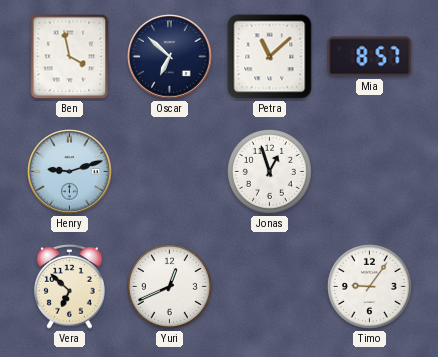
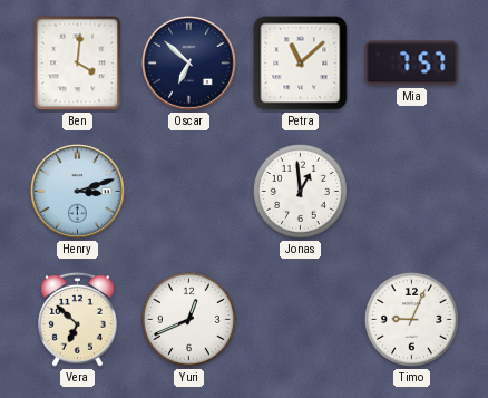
Ben: 3:58 -> 4:01 (78, 64)
Mia: 8:57 -> 7:57 (412, 64)
Henry: 9:12 -> 3:12 (78, 192)
Jonas: 12:57 -> 12:59 (300, 191)
Timo: 9:06 -> 9:04 (411, 319)
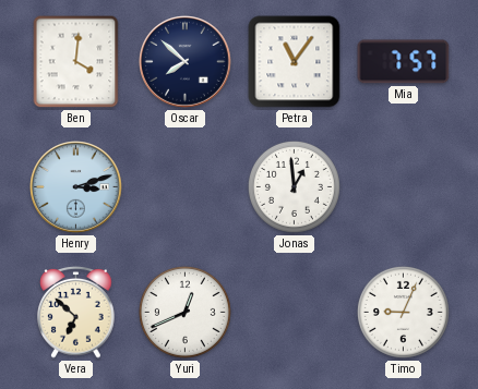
Oscar: 6:52 -> 7:52 (186, 62)
Petra: 11:08 -> 11:06 (295, 62)
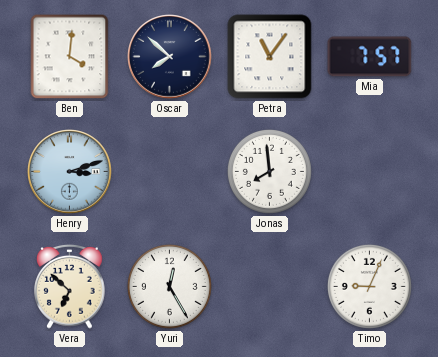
Jonas: 12:59 -> 7:59 (269, 171)
Yuri: 12:41 -> 12:25 (169, 286)
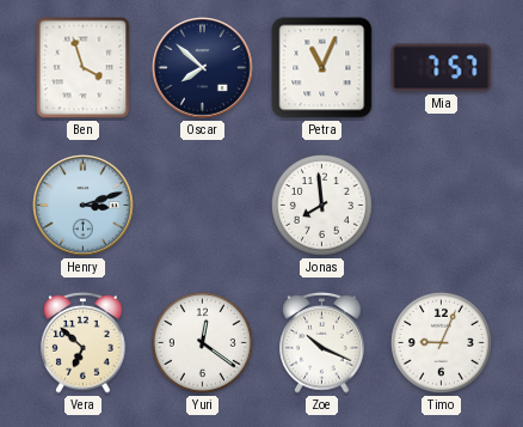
Ben: 4:01 -> 3:57 (84, 68)
Petra: 11:06 -> 11:04 (322, 68)
Yuri: 12:25 -> 12:21 (202, 342)
Zoe: none -> 10:19 (322, 342)
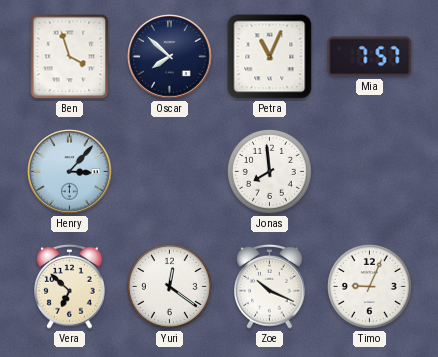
Henry: 3:12 -> 3:07 (70, 172)
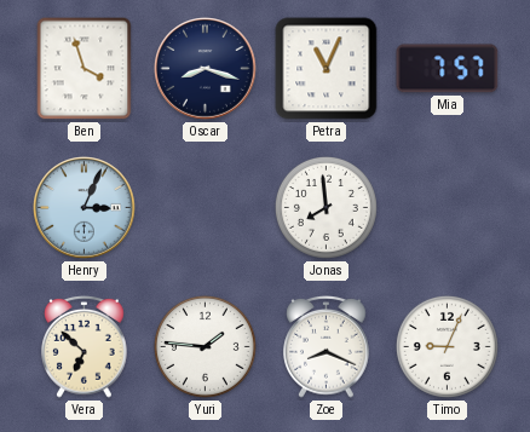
Oscar: 7:52 -> 8:18 (206, 69)
Henry: 3:07 -> 3:04 (85, 208)
Yuri: 12:21 -> 1:46 (204, 346)
Zoe: 10:19 -> 8:19 (327, 346)
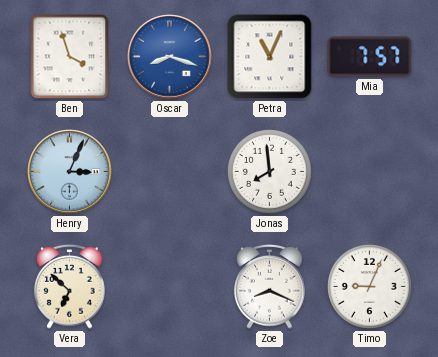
Oscar dial: navy -> blue (170, 57)
Yuri: 1:46 -> none (204, 346)
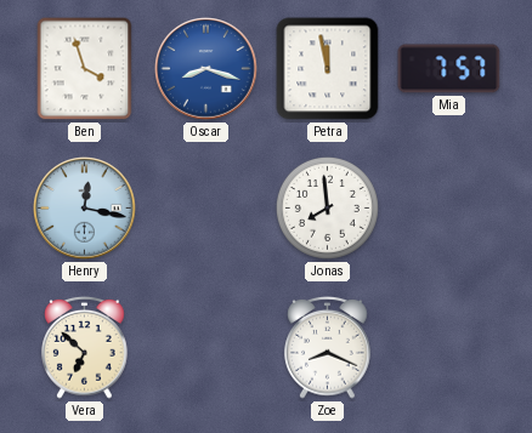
Petra: 11:04 -> 11:58 (328, 69)
Henry: 3:04 -> 12:17 (85, 209)
Timo: 9:04 -> none (369, 286)
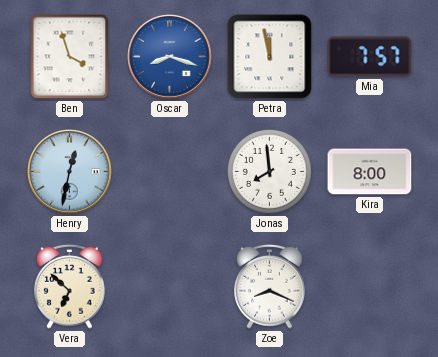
Henry: 12:17 -> 12:32 (70, 172)
Kira: none -> 8:00 (370, 172)
